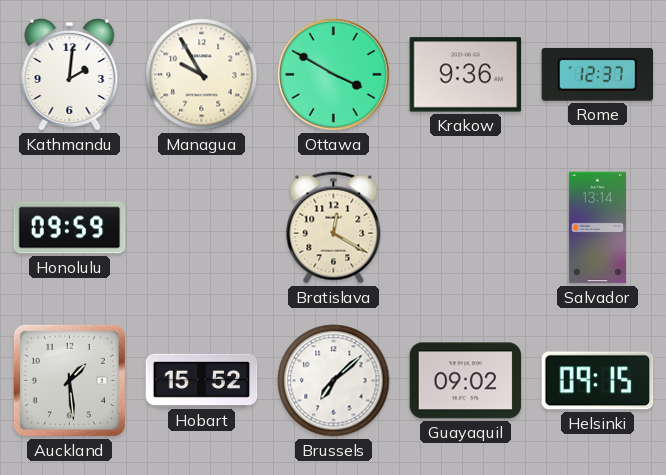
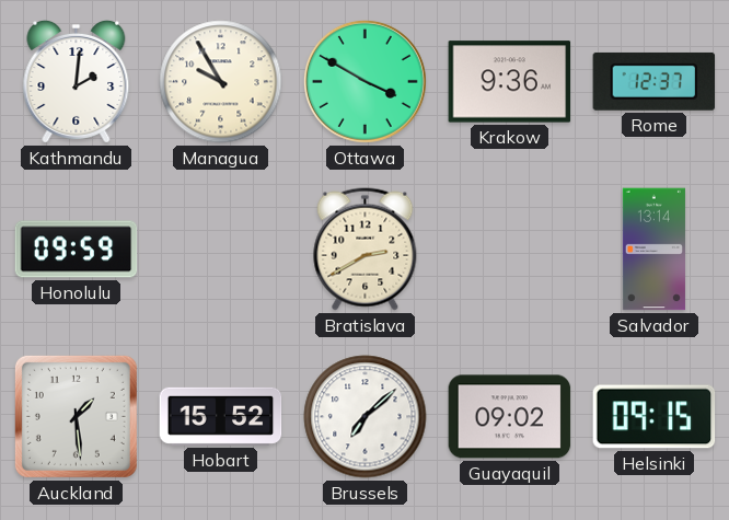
Bratislava: 12:20 -> 2:40 (366, 250)
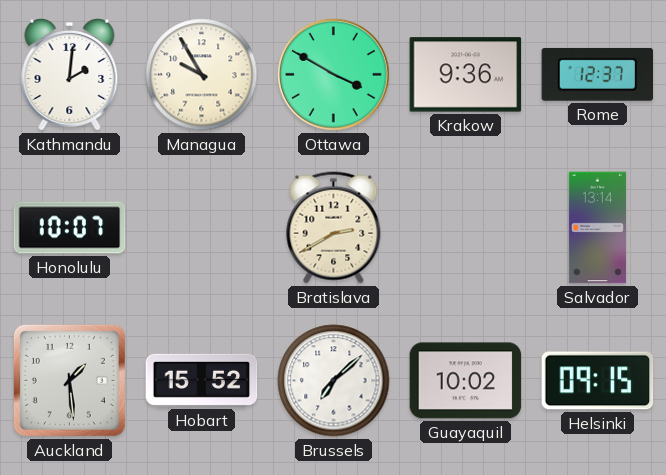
Honolulu: 09:59 -> 10:07 (70, 228)
Guayaquil: 09:02 -> 10:02 (466, 381)
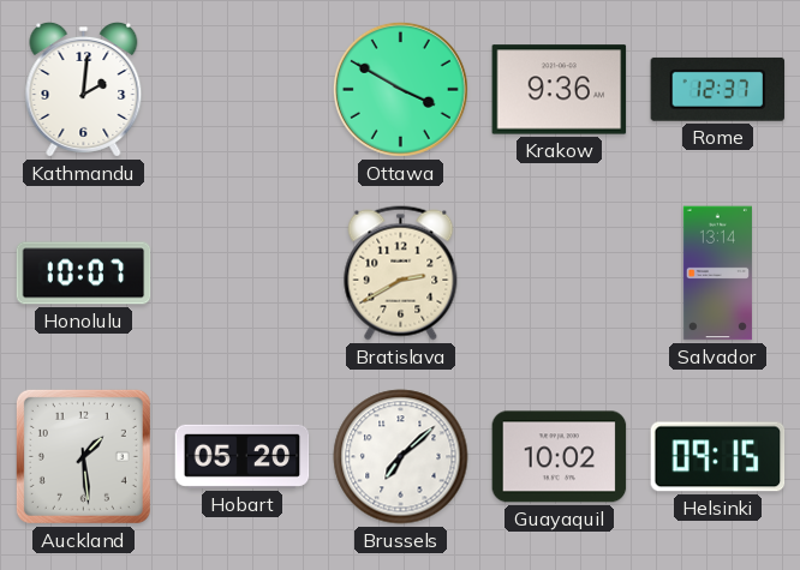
Managua: 9:55 -> none (202, 75)
Hobart: 15:52 -> 05:20 (243, 456)
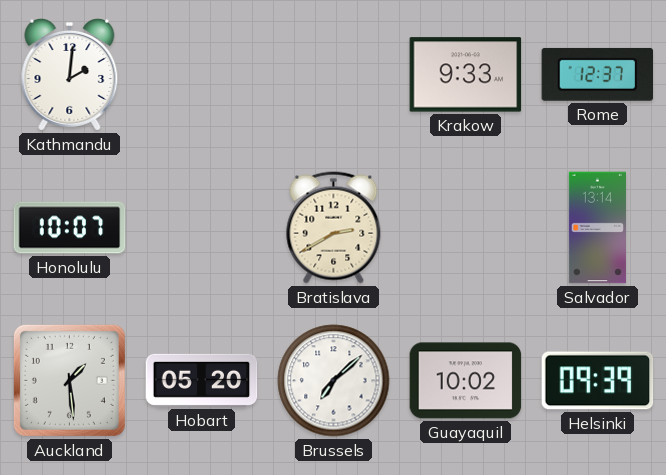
Ottawa: 3:50 -> none (400, 89)
Krakow: 9:36 -> 9:33 (466, 75)
Helsinki: 09:15 -> 09:39 (598, 381)
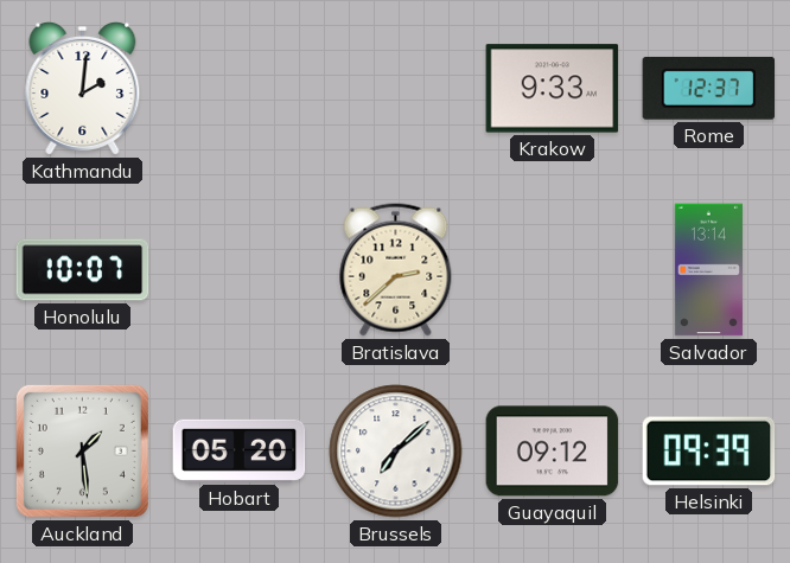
Bratislava: 2:40 -> 2:38 (396, 270)
Guayaquil: 10:02 -> 09:12 (553, 452)
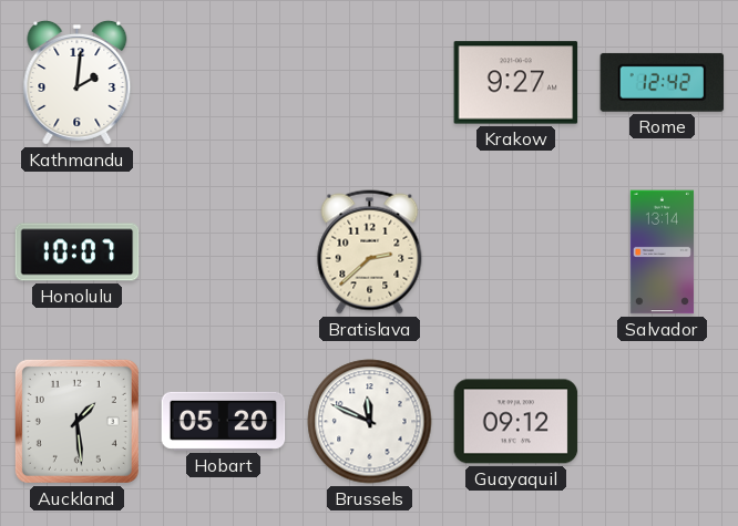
Krakow: 9:33 -> 9:27 (516, 83)
Rome: 12:37 -> 12:42 (663, 82)
Brussels: 7:08 -> 11:49 (370, 422)
Helsinki: 09:39 -> none (709, 452)
